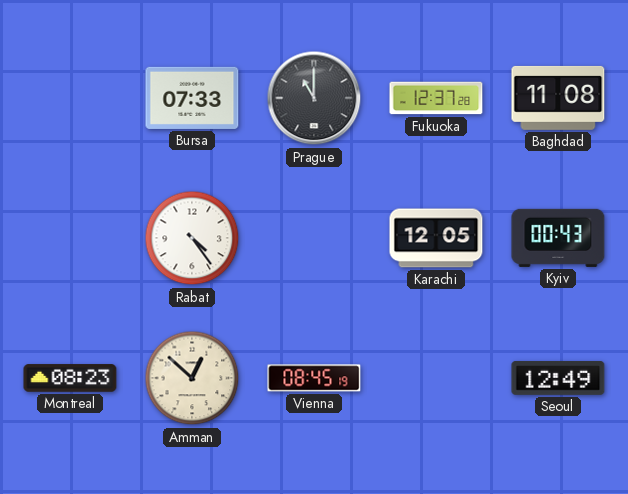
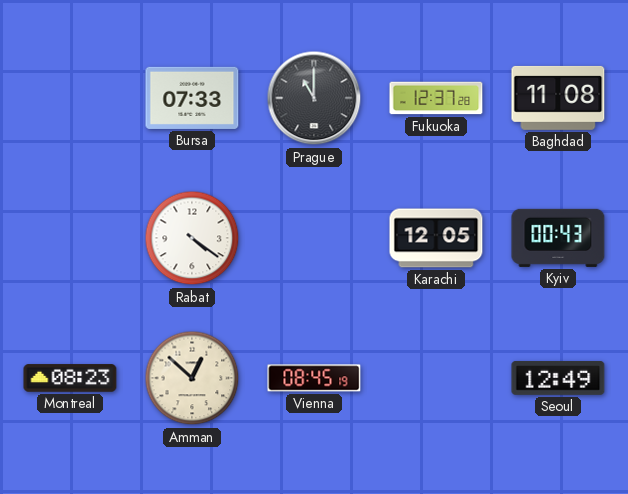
Rabat: 4:24 -> 4:21 (192, 238)
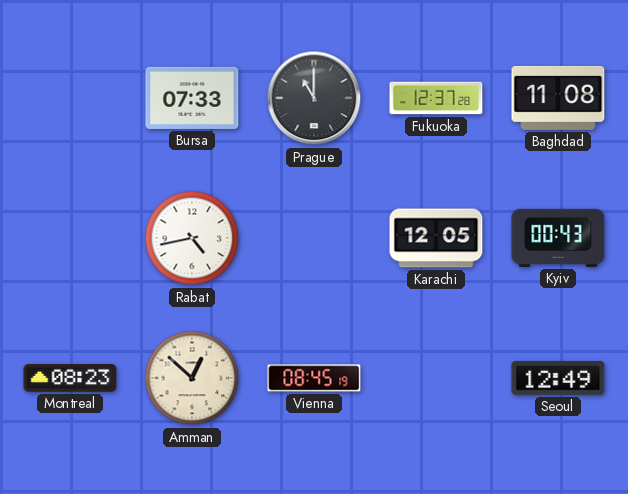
Rabat: 4:21 -> 4:43 (192, 238)
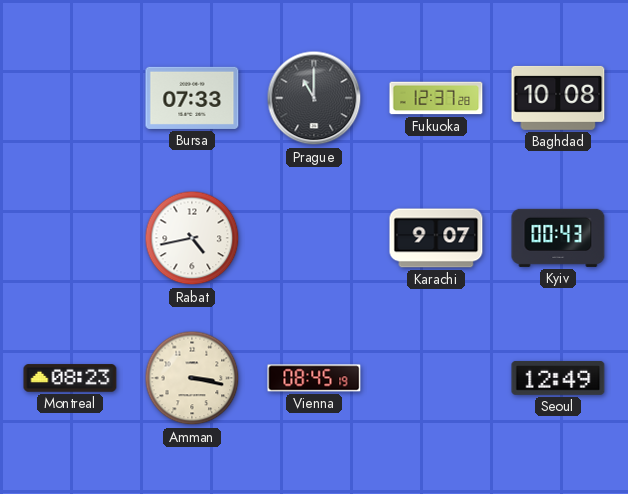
Baghdad: 11:08 -> 10:08 (558, 98)
Karachi: 12:05 -> 9:07 (436, 238)
Amman: 12:52 -> 3:17 (192, 378)
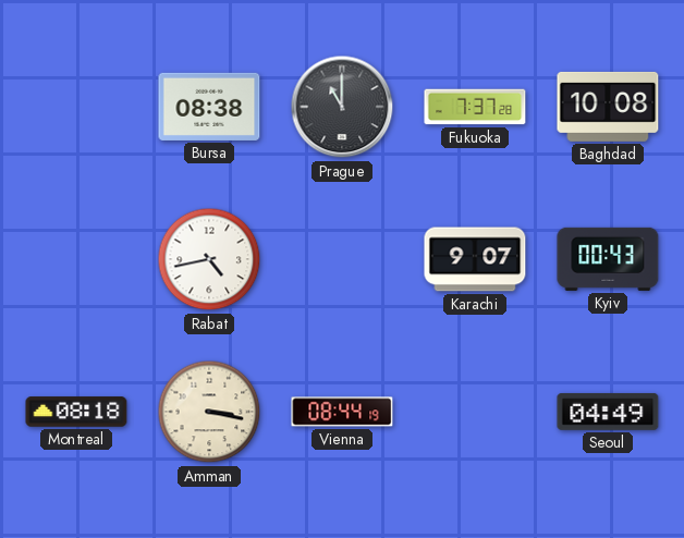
Bursa: 07:33 -> 08:38 (209, 107)
Fukuoka: 12:37 -> 7:37 (475, 107)
Montreal: 08:23 -> 08:18 (76, 412)
Vienna: 08:45 -> 08:44 (342, 412)
Seoul: 12:49 -> 04:49 (608, 412)
